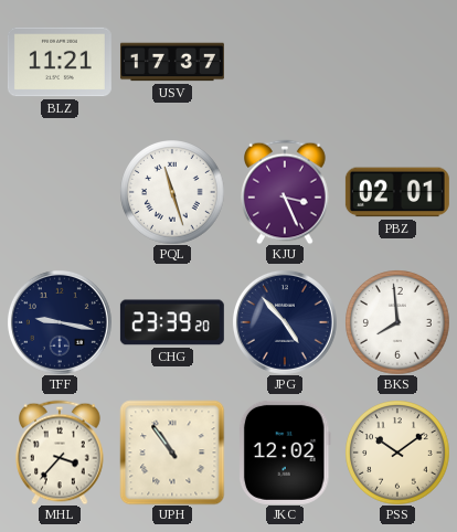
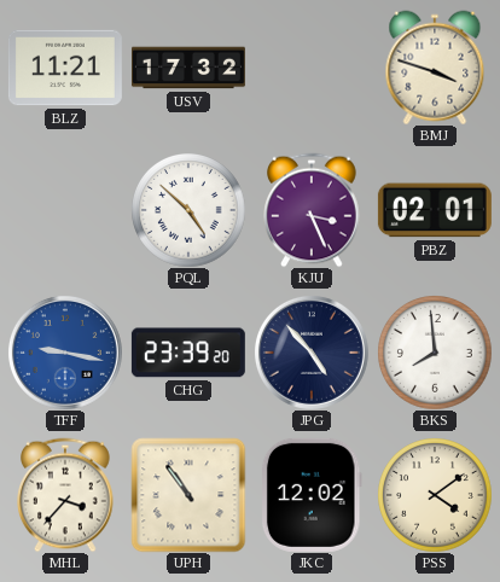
USV: 17:37 -> 17:32 (188, 68)
BMJ: none -> 3:48 (435, 68)
PQL: 11:27 -> 4:52 (188, 210)
TFF dial: navy -> blue (65, 353)
PSS: 10:09 -> 4:09 (435, 495)
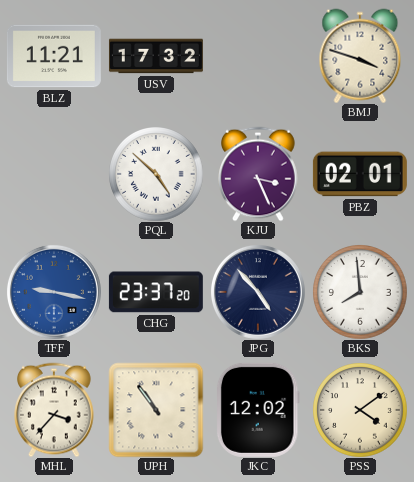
CHG: 23:39 -> 23:37 (156, 292)
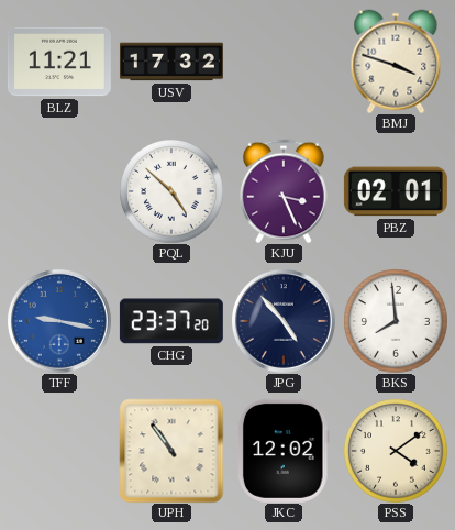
MHL: 3:37 -> none (55, 410)
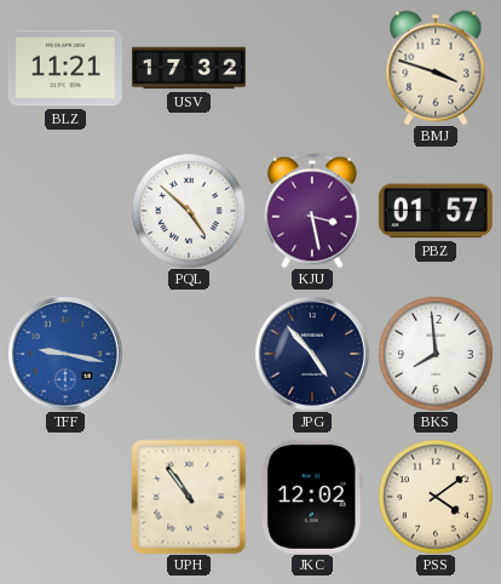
KJU: 3:26 -> 3:28 (313, 211)
PBZ: 02:01 -> 01:57 (436, 211)
CHG: 23:37 -> none (171, 321)
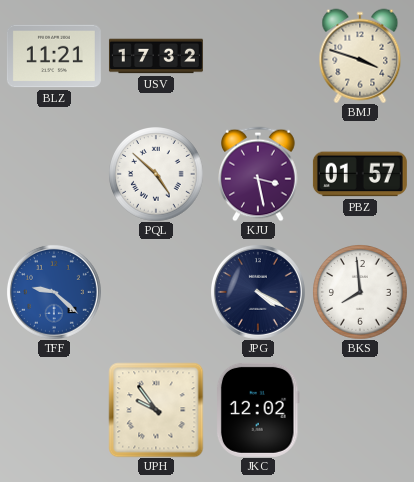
TFF: 9:17 -> 9:22 (54, 292)
JPG: 4:53 -> 4:20 (258, 292)
UPH: 10:54 -> 9:54 (156, 410)
PSS: 4:09 -> none (436, 497)
